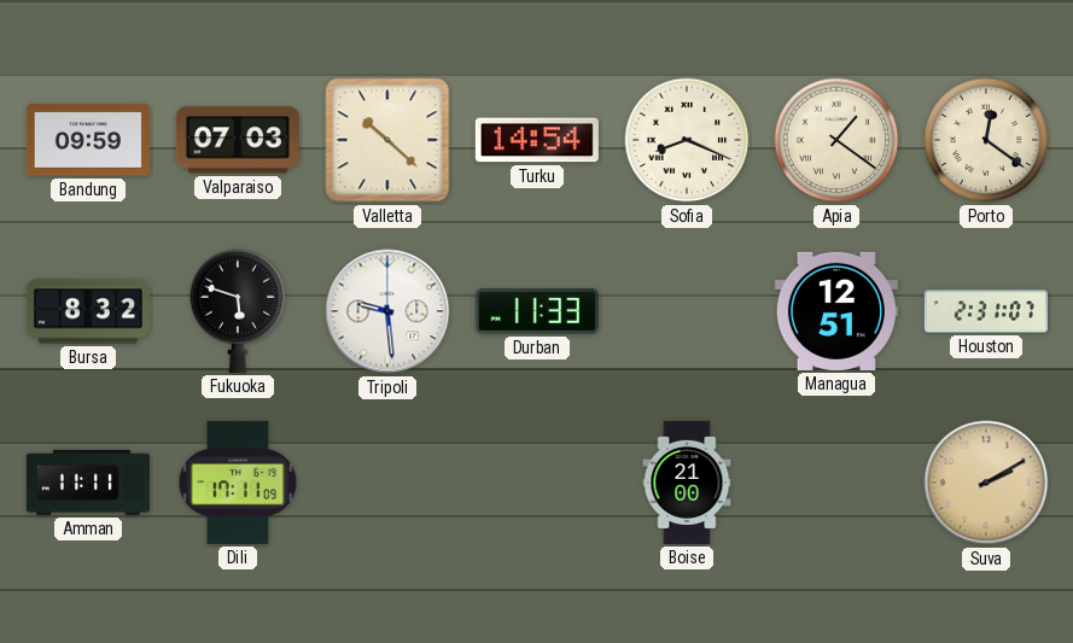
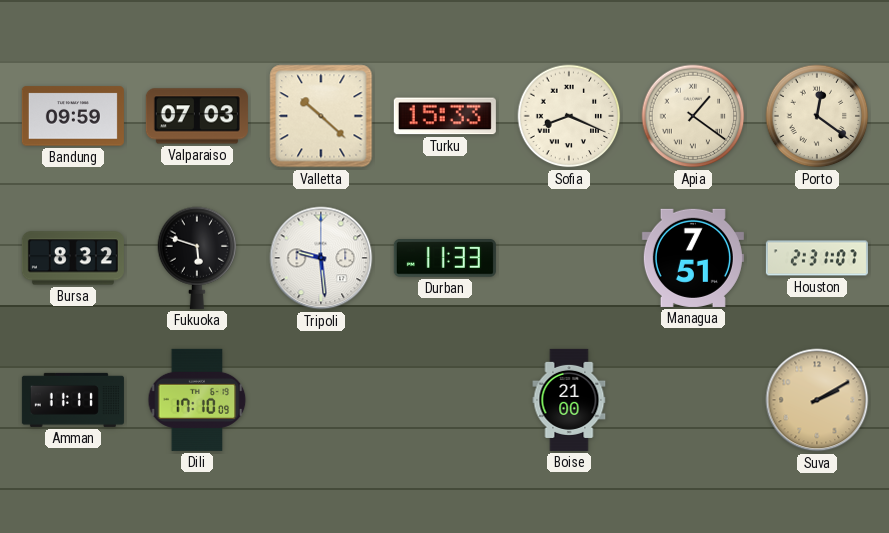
Turku: 14:54 -> 15:33 (445, 116)
Managua: 12:51 -> 7:51 (693, 258)
Dili: 17:11 -> 17:10 (197, 400)
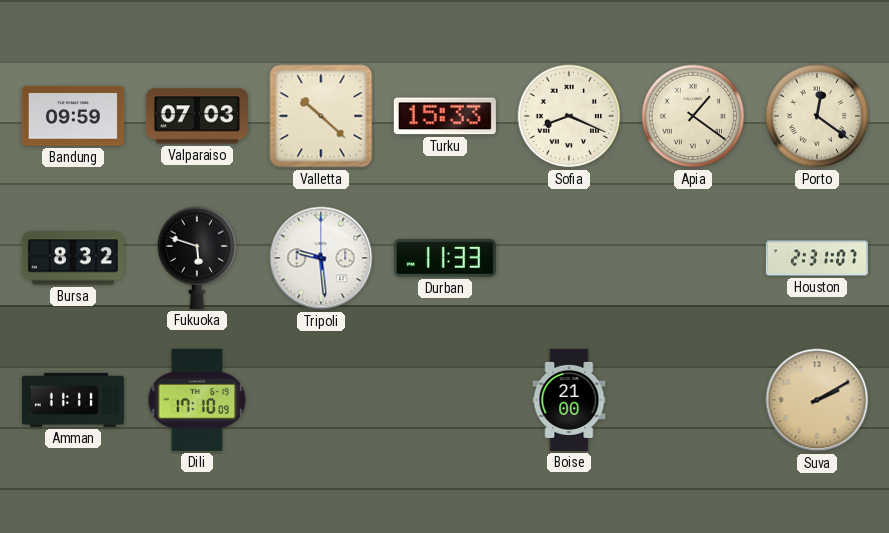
Managua: 7:51 -> none (693, 258)
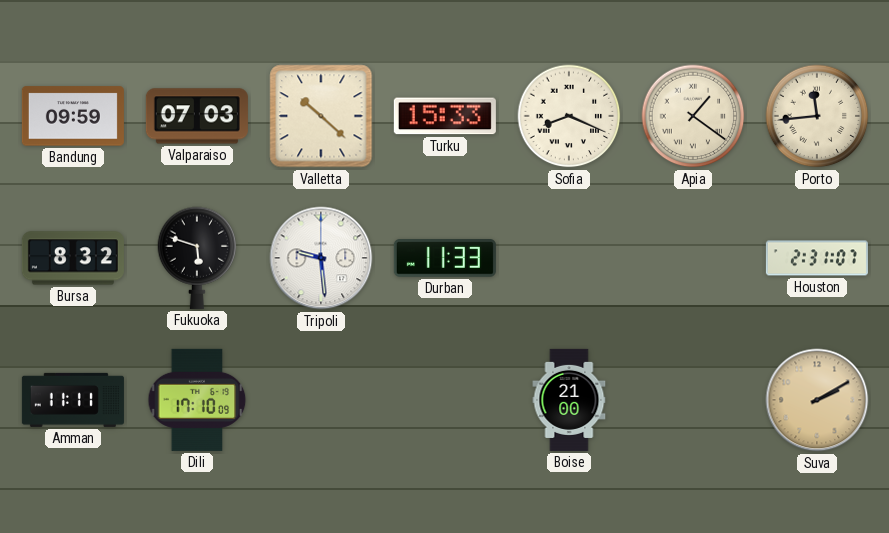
Porto: 12:21 -> 11:44 (817, 116)
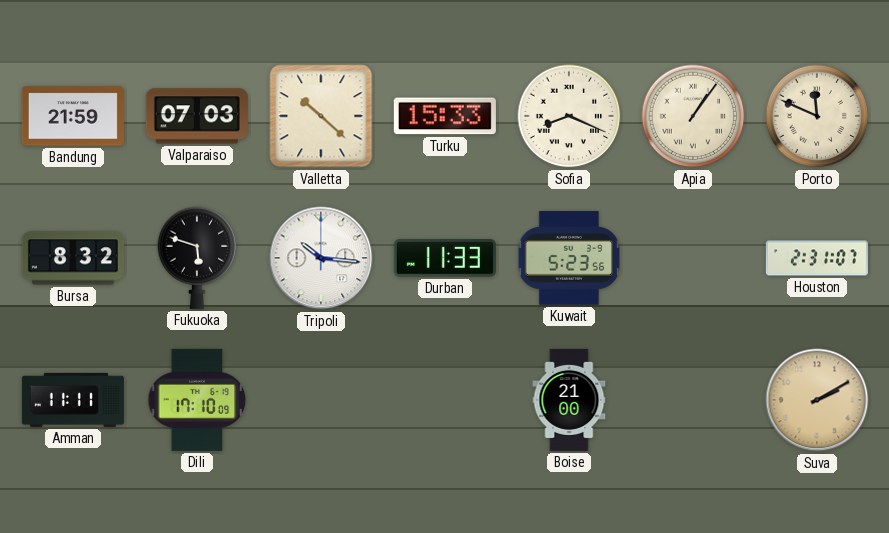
Bandung: 09:59 -> 21:59 (73, 116)
Apia: 1:21 -> 1:06 (693, 116)
Porto: 11:44 -> 11:49 (817, 116)
Tripoli: 9:29 -> 10:16 (321, 258)
Kuwait: none -> 5:23 (568, 258)
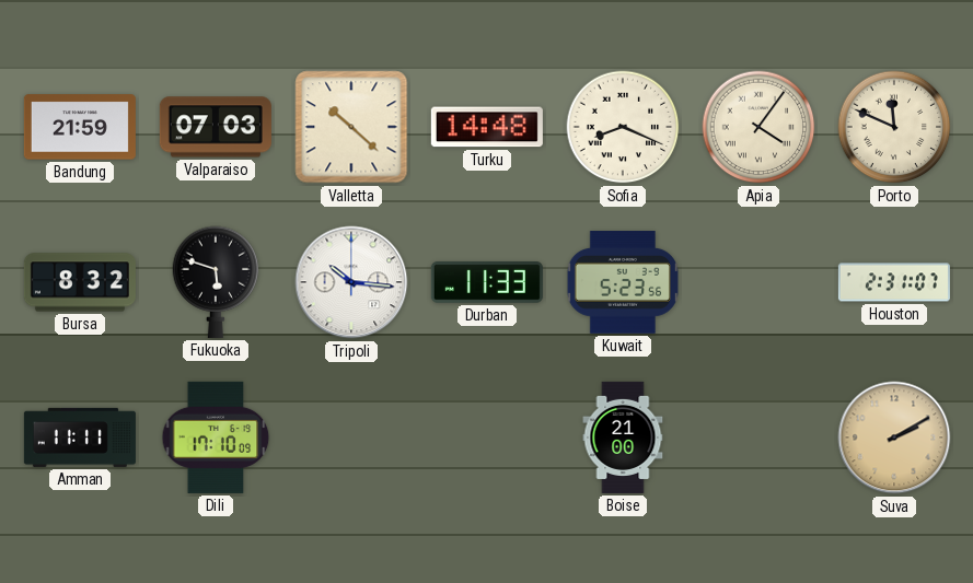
Turku: 15:33 -> 14:48 (487, 127)
Apia: 1:06 -> 4:06 (758, 127)
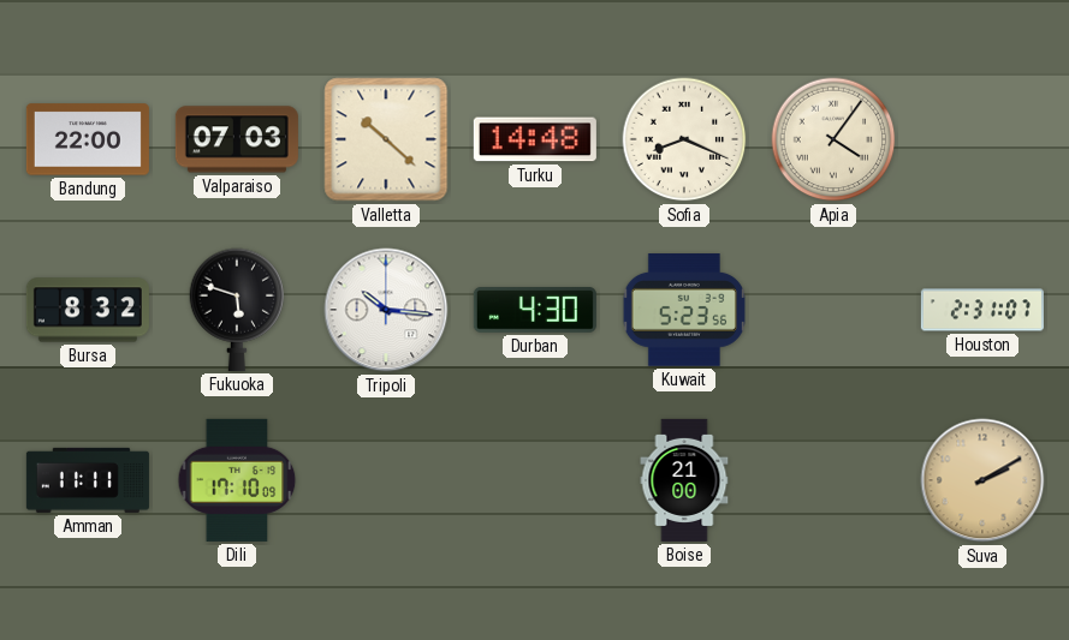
Bandung: 21:59 -> 22:00 (88, 139)
Porto: 11:49 -> none (894, 127)
Durban: 11:33 -> 4:30 (535, 310)
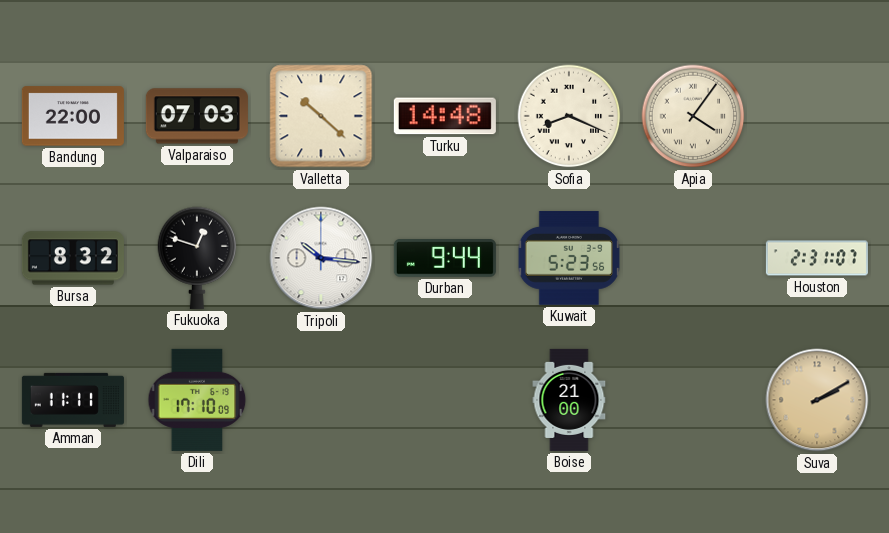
Fukuoka: 5:48 -> 12:48 (197, 258)
Durban: 4:30 -> 9:44 (445, 258)
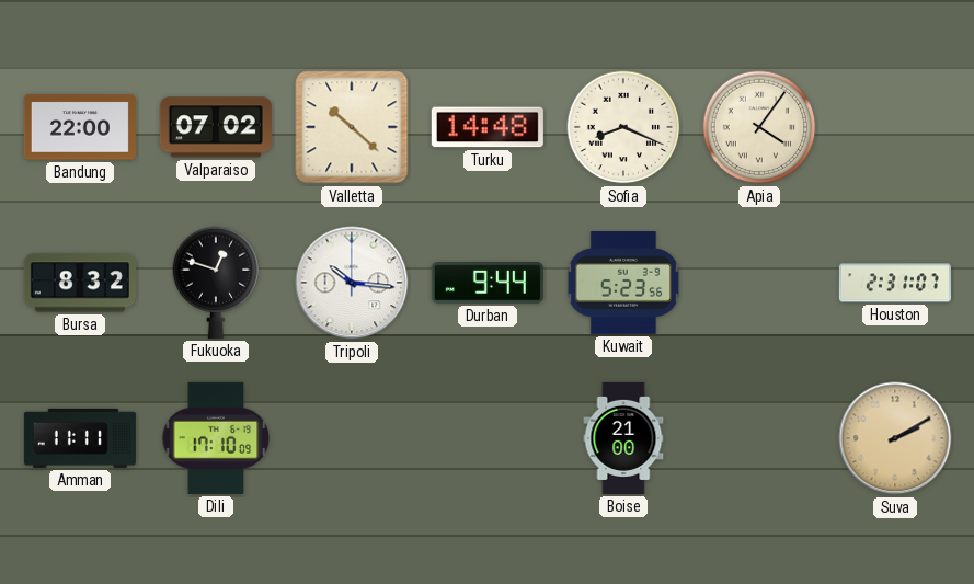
Valparaiso: 07:03 -> 07:02 (216, 127)
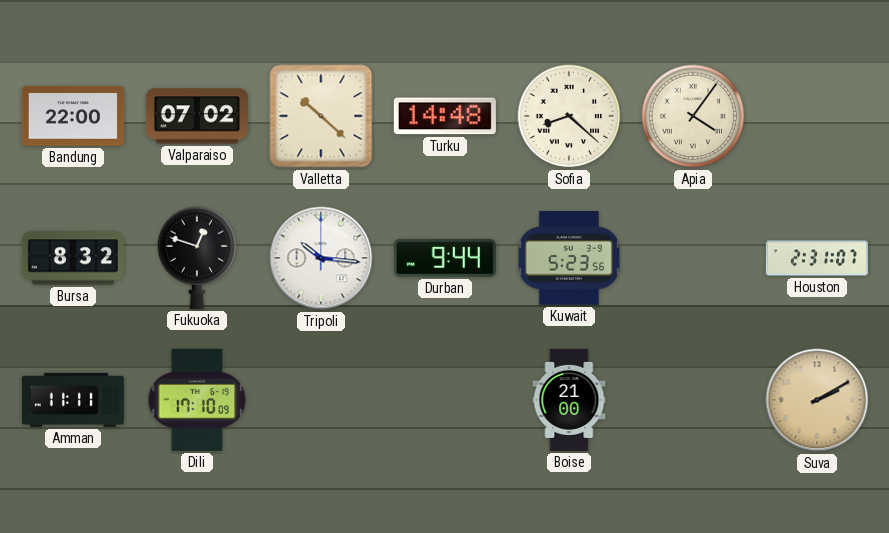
Sofia: 8:19 -> 8:22 (569, 116)
